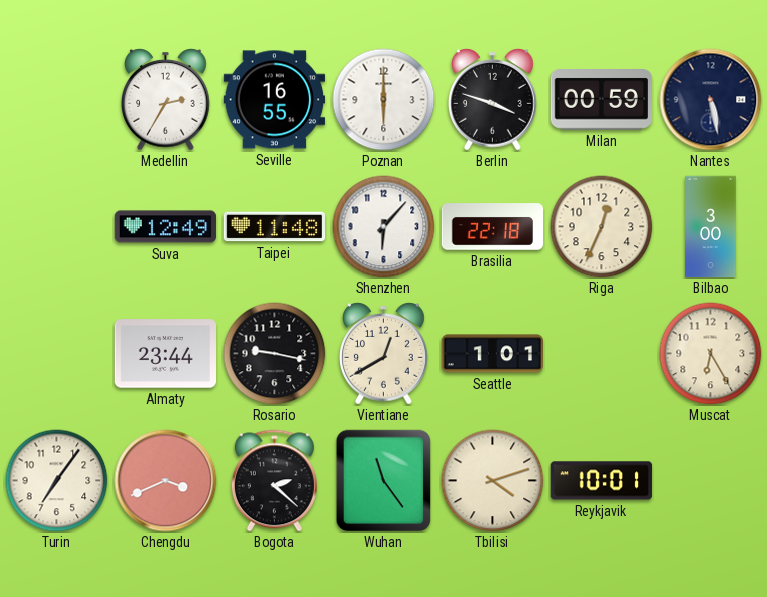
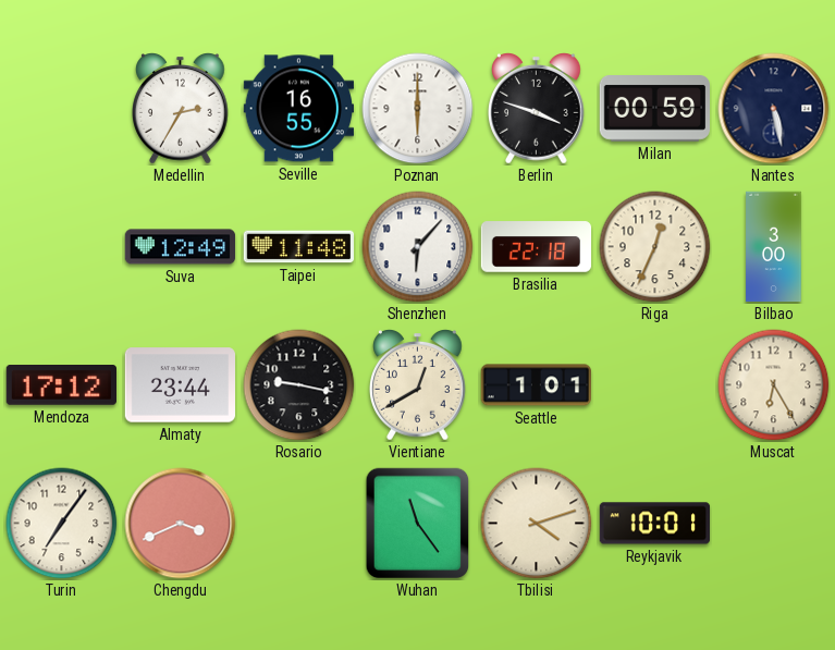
Mendoza: none -> 17:12 (61, 385)
Bogota: 2:22 -> none (274, 481)
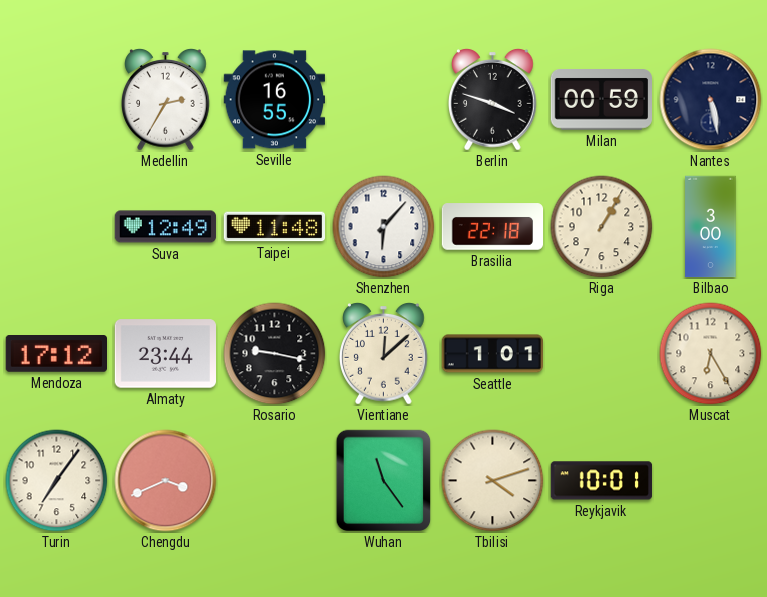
Poznan: 6:00 -> none (418, 109)
Riga: 12:34 -> 1:05 (602, 227)
Vientiane: 12:40 -> 12:08 (384, 354)
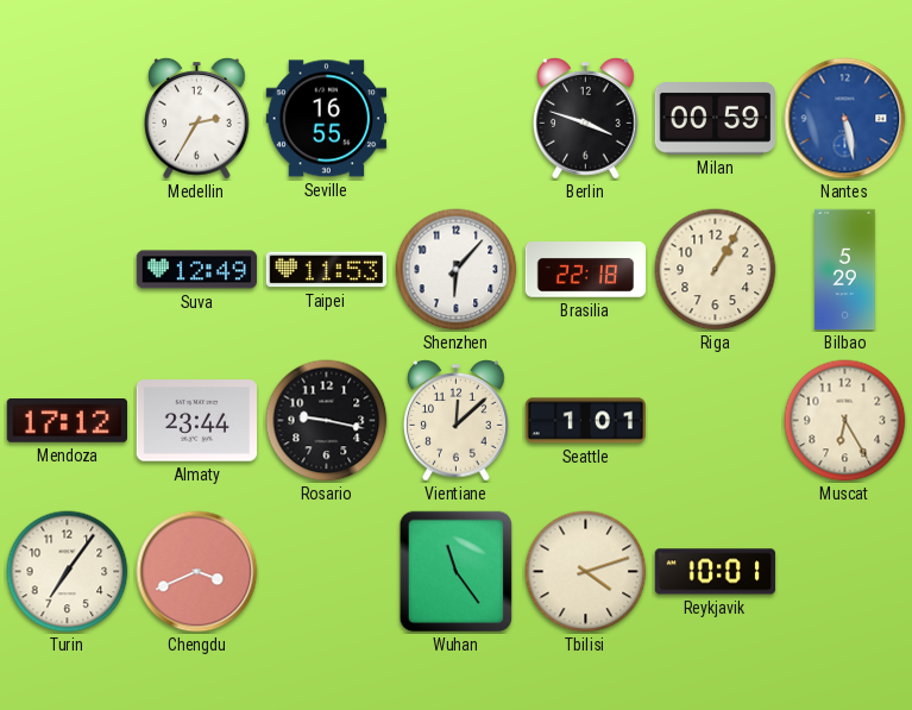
Nantes dial: navy -> blue (845, 119)
Taipei: 11:48 -> 11:53 (326, 270)
Bilbao: 3:00 -> 5:29 (845, 270)
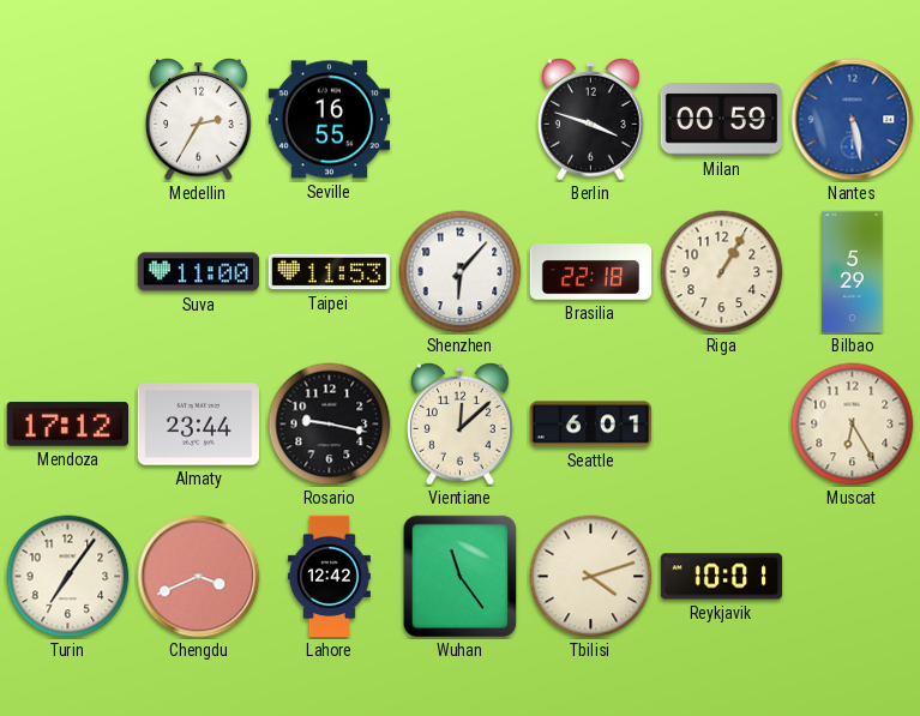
Suva: 12:49 -> 11:00 (199, 272)
Seattle: 1:01 -> 6:01 (590, 425)
Lahore: none -> 12:42 (329, 577)
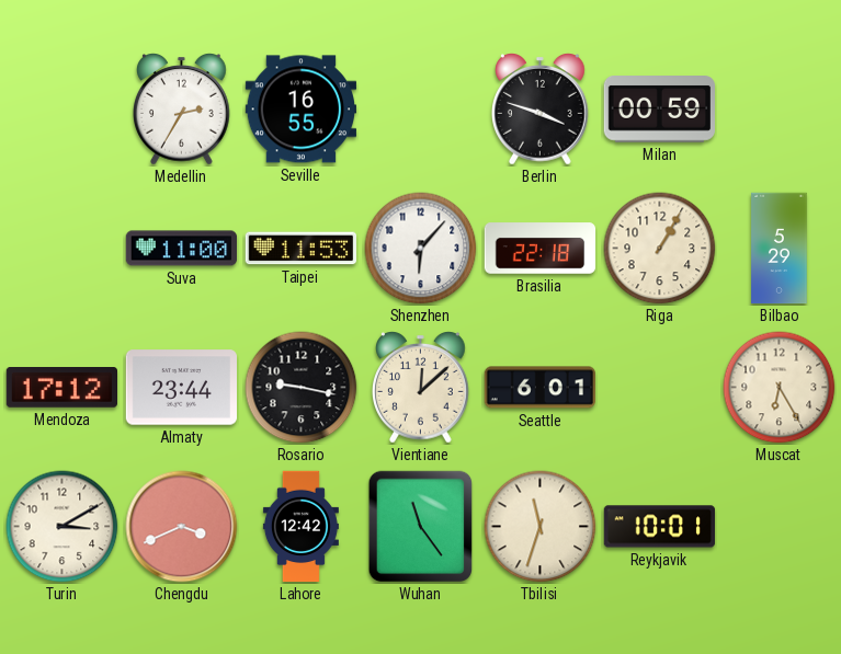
Nantes: 5:28 -> none (853, 120)
Turin: 7:06 -> 3:10 (62, 527)
Tbilisi: 4:12 -> 11:33 (541, 527)
